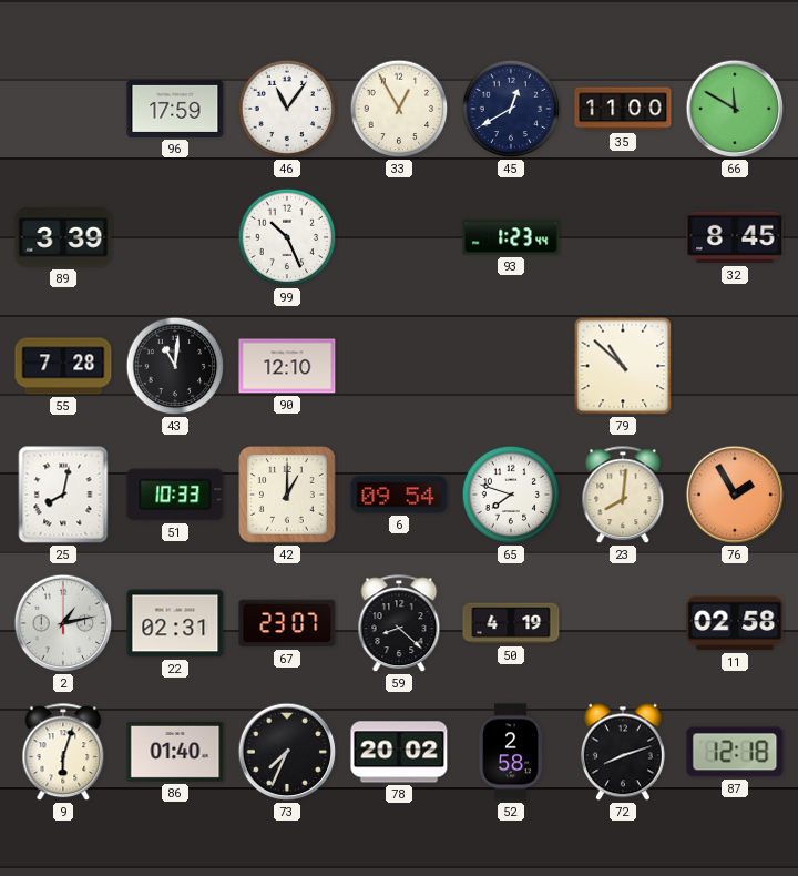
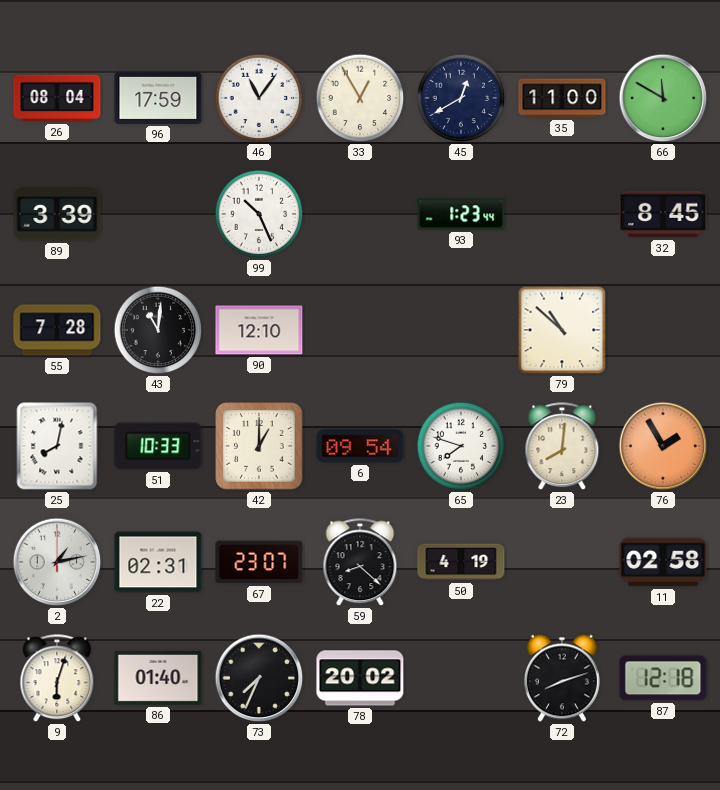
26: none -> 08:04 (57, 98)
52: 2:58 -> none (511, 752)
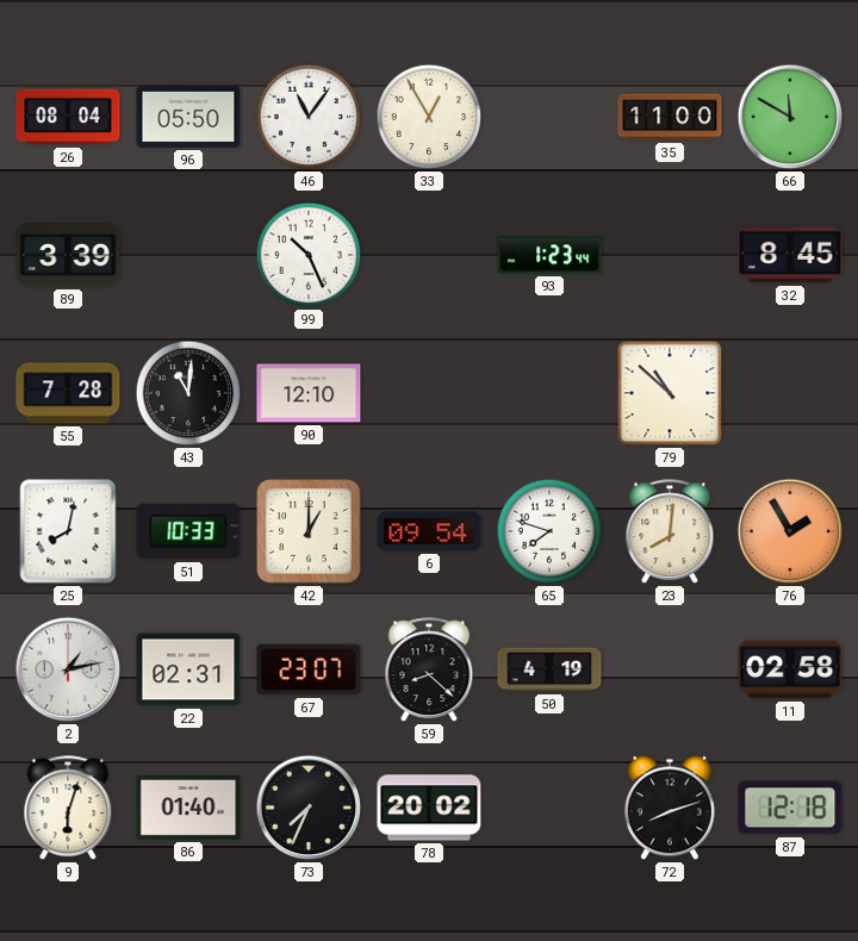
96: 17:59 -> 05:50 (188, 117)
45: 12:40 -> none (461, 98)
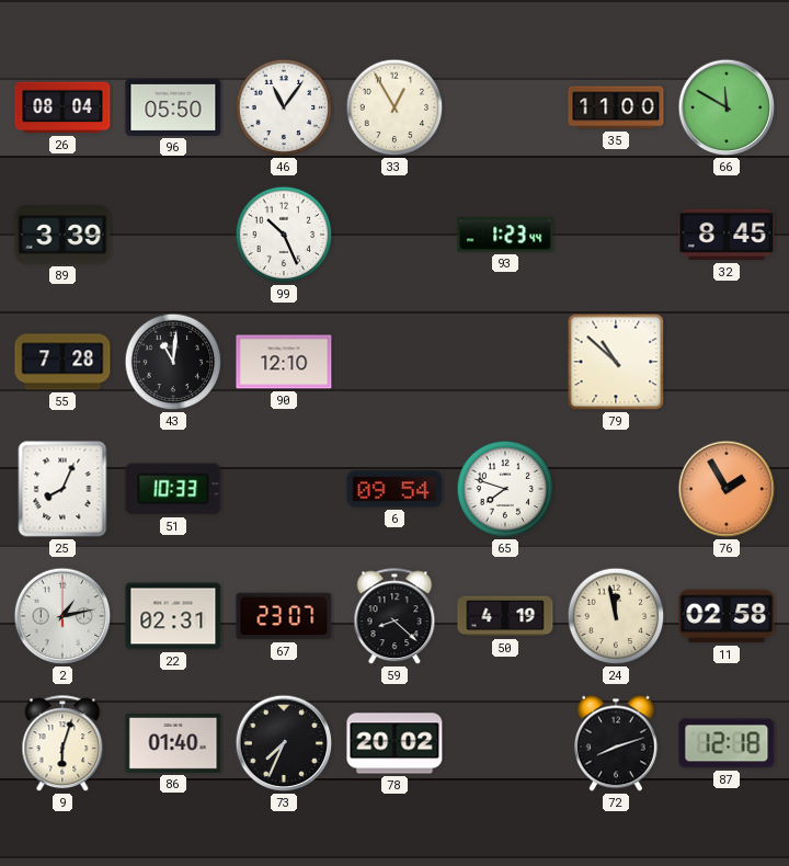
25: 8:02 -> 8:04 (62, 489)
42: 1:00 -> none (309, 531)
23: 8:01 -> none (670, 532)
24: none -> 11:58 (616, 616)
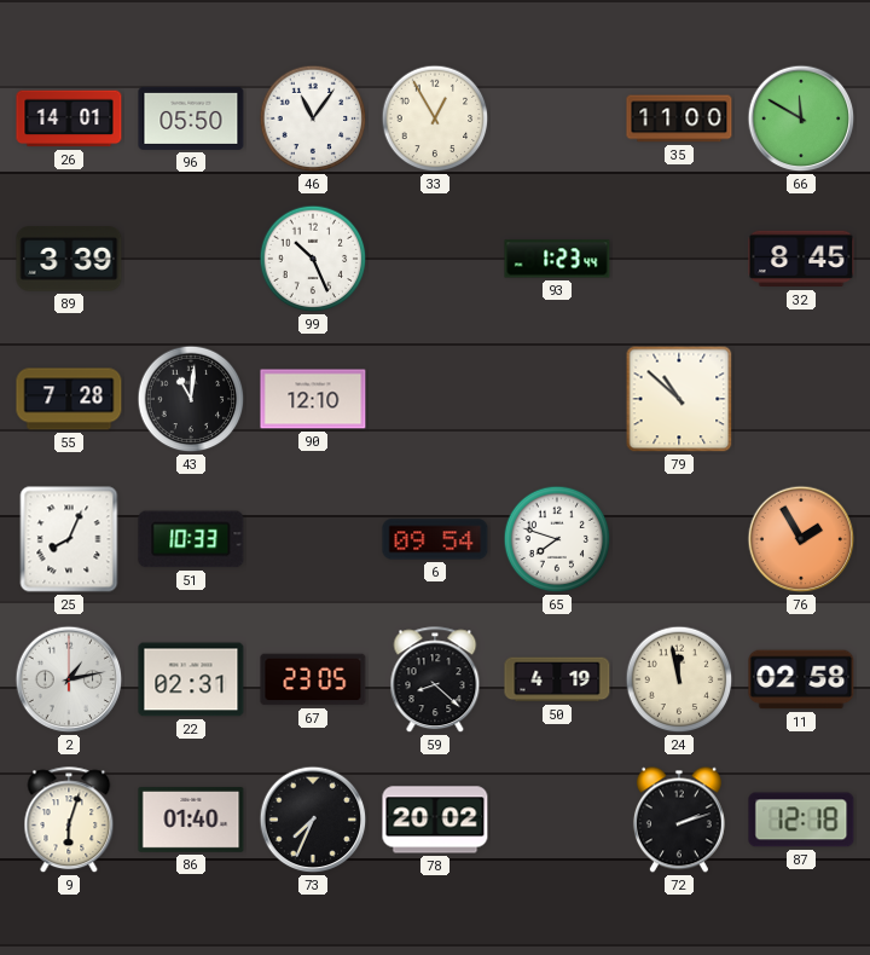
26: 08:04 -> 14:01 (69, 118)
67: 23:07 -> 23:05 (313, 679)
72: 8:12 -> 2:12 (679, 820)
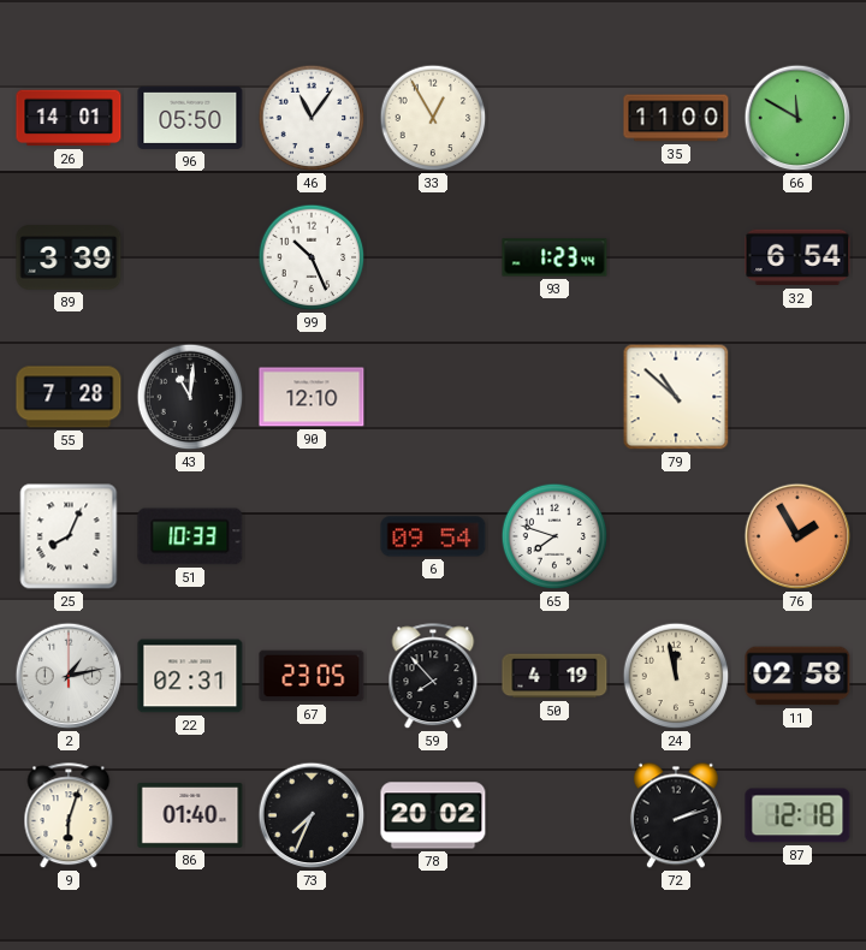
32: 8:45 -> 6:54 (797, 257)
59: 8:22 -> 7:53 (433, 677)
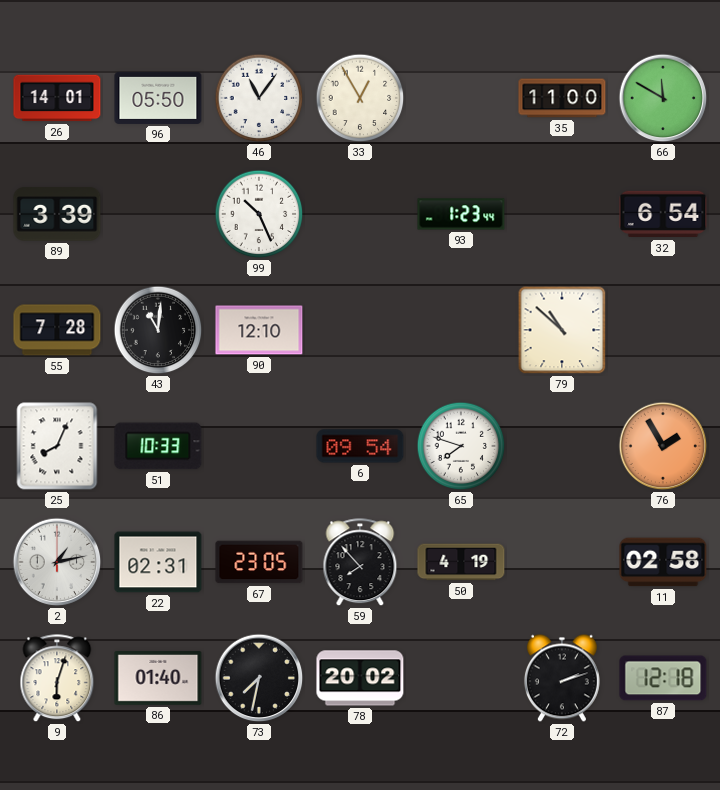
24: 11:58 -> none (676, 676)
73: 7:34 -> 7:32 (259, 678)
